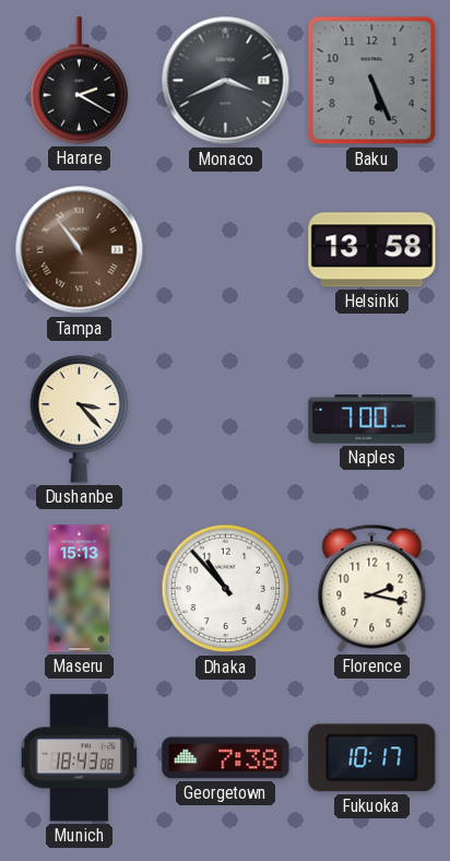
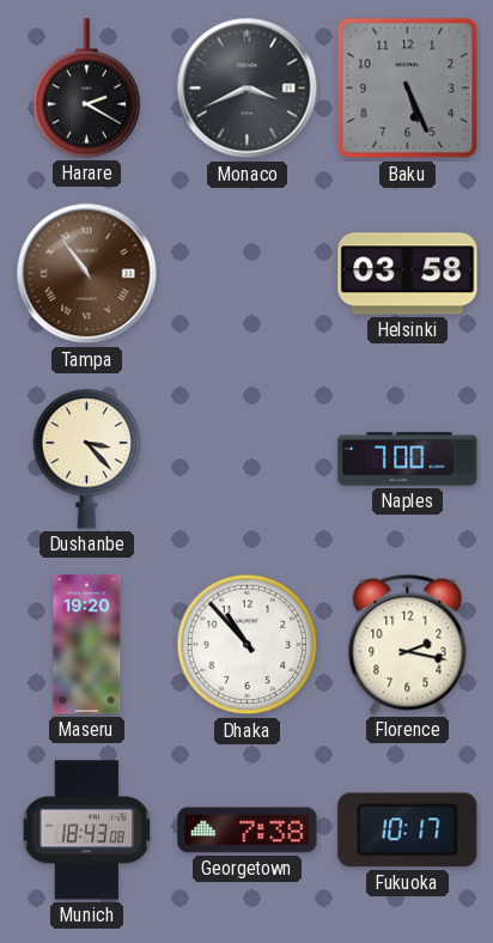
Helsinki: 13:58 -> 03:58 (408, 274)
Maseru: 15:13 -> 19:20 (87, 645)
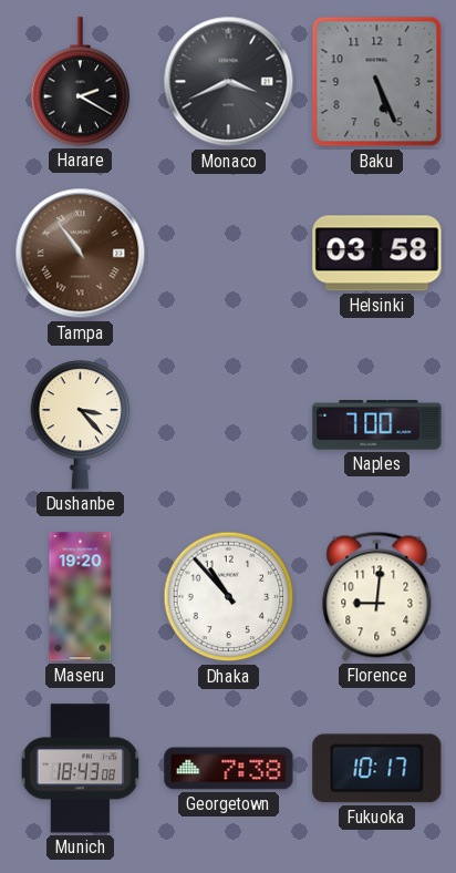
Florence: 2:17 -> 9:01 (377, 596)
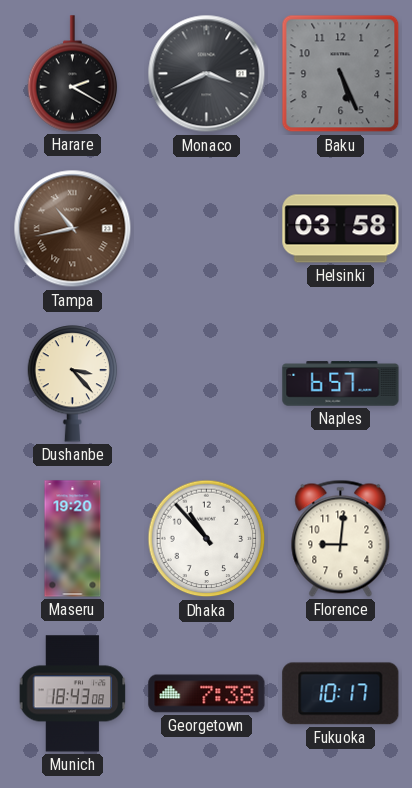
Tampa: 10:54 -> 10:43 (73, 229)
Naples: 7:00 -> 6:57 (341, 384)
